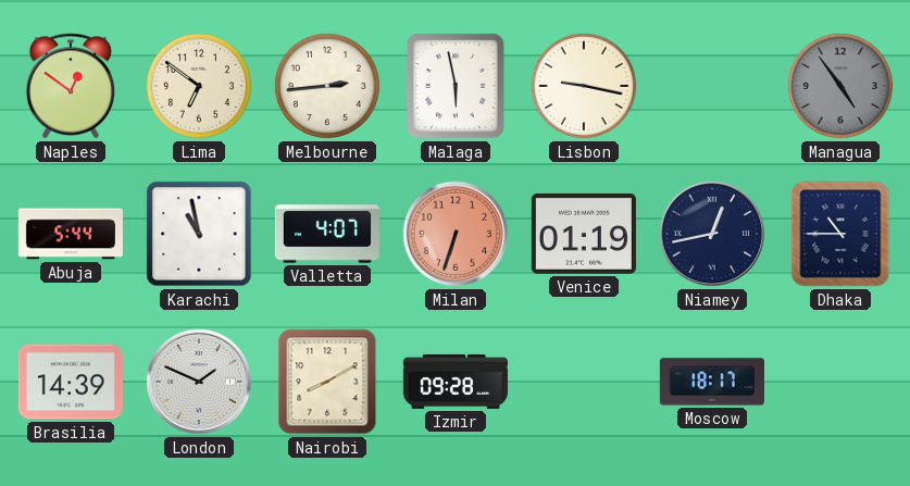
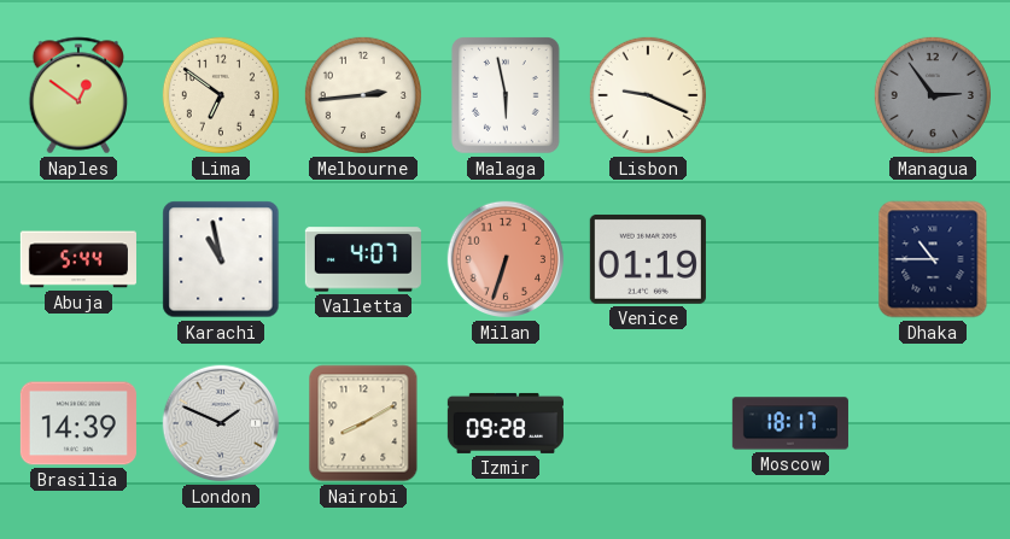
Lisbon: 9:17 -> 9:19 (648, 95)
Managua: 4:54 -> 2:54 (933, 95)
Niamey: 12:43 -> none (712, 234)
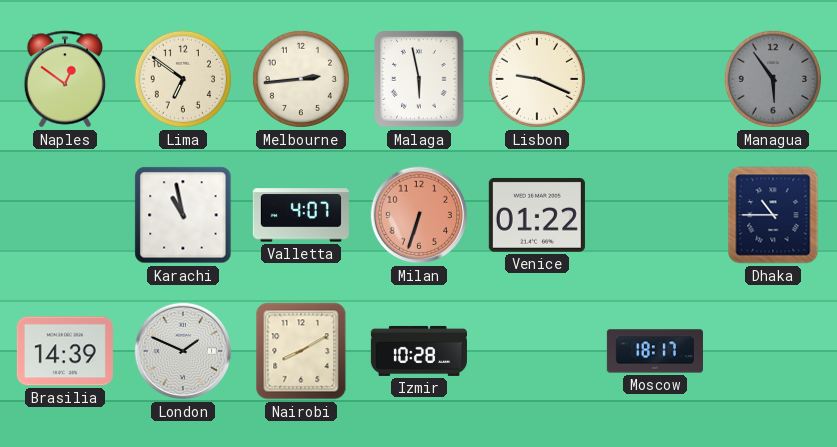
Managua: 2:54 -> 5:54 (773, 79)
Abuja: 5:44 -> none (78, 259)
Venice: 01:19 -> 01:22 (537, 215)
Izmir: 09:28 -> 10:28 (419, 351)
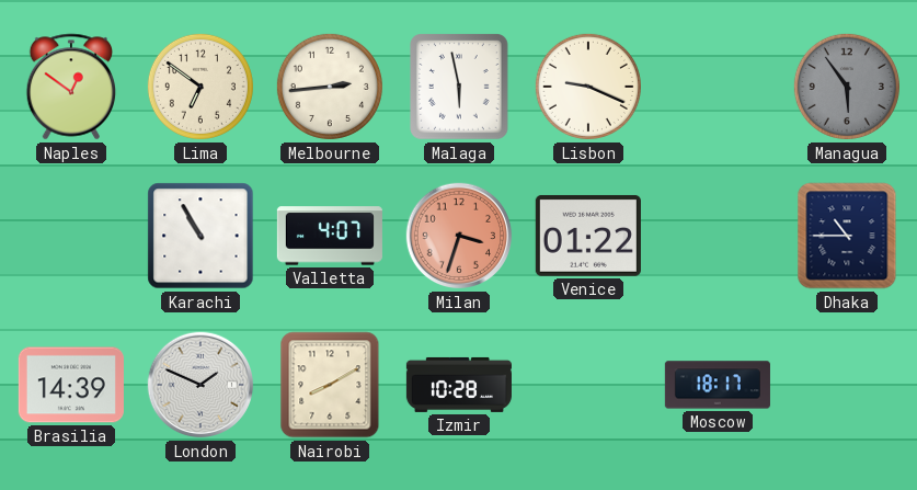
Karachi: 10:58 -> 10:55 (200, 236)
Milan: 6:33 -> 3:33 (459, 236)
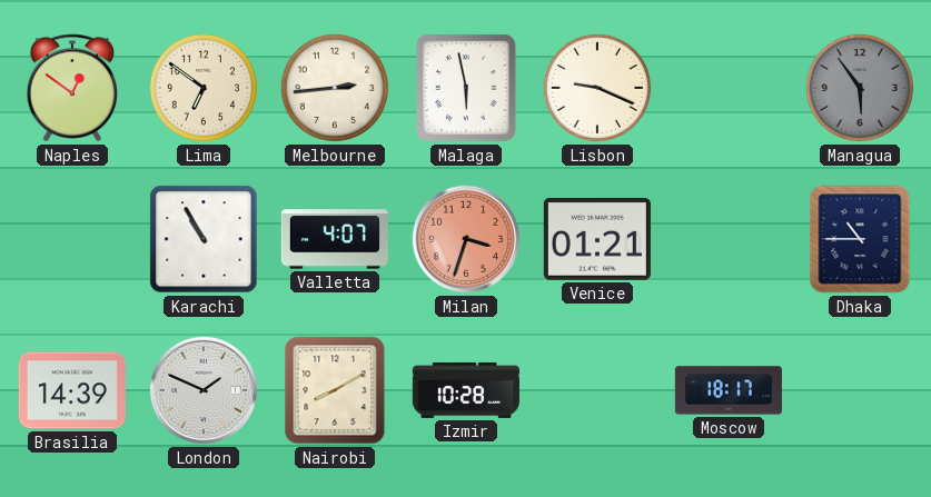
Venice: 01:22 -> 01:21 (597, 239)
